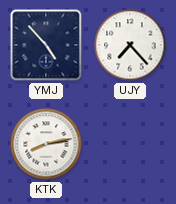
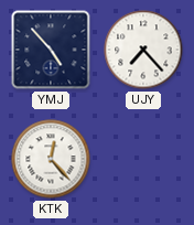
KTK: 8:13 -> 12:23 (51, 159)
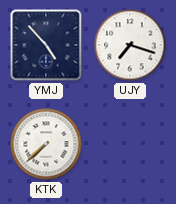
UJY: 7:23 -> 7:18 (130, 45)
KTK: 12:23 -> 7:38 (46, 144)
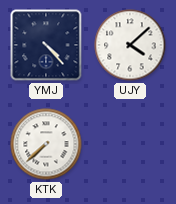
YMJ: 4:53 -> 4:23 (46, 45)
UJY: 7:18 -> 4:08 (130, 45)
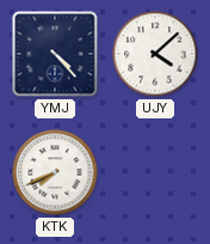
KTK: 7:38 -> 7:41 (55, 172)
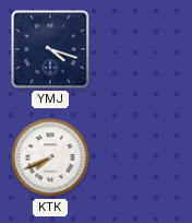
YMJ: 4:23 -> 4:18 (50, 49)
UJY: 4:08 -> none (155, 54)
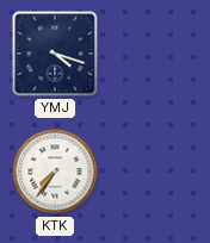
KTK: 7:41 -> 7:36 (55, 172)
